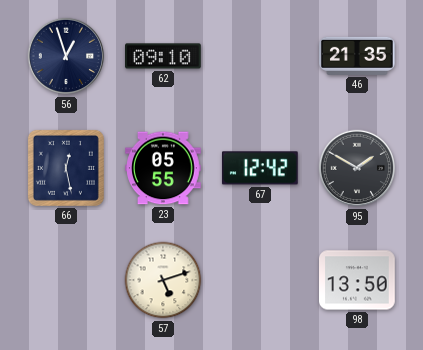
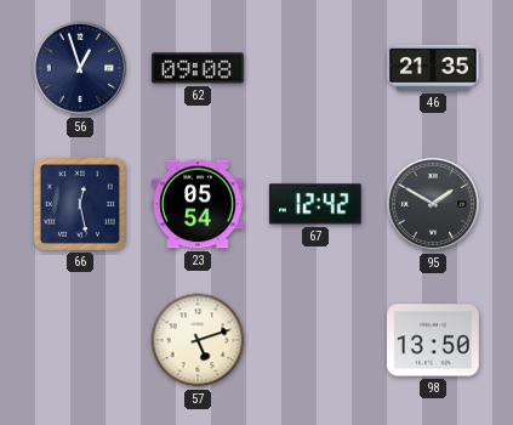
62: 09:10 -> 09:08 (199, 68)
23: 05:55 -> 05:54 (199, 204)
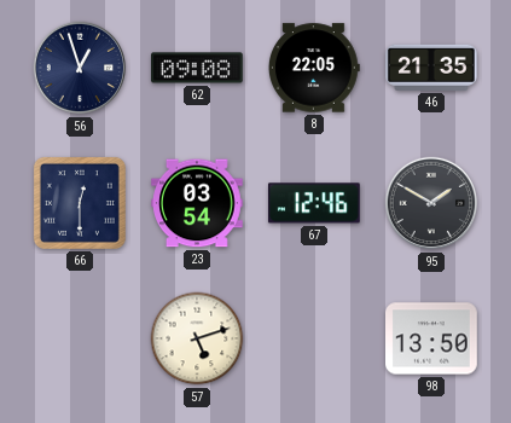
8: none -> 22:05 (314, 68)
66: 12:28 -> 12:30 (80, 203)
23: 05:54 -> 03:54 (198, 203)
67: 12:42 -> 12:46 (314, 203)
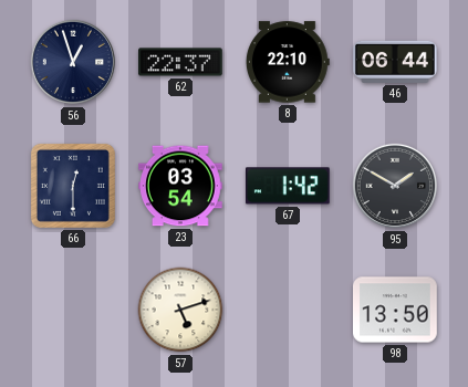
62: 09:08 -> 22:37 (181, 62)
8: 22:05 -> 22:10 (288, 62)
46: 21:35 -> 06:44 (396, 62)
67: 12:46 -> 1:42 (288, 186)
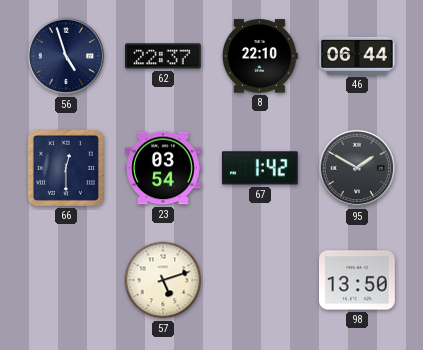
56: 12:57 -> 4:57 (66, 56)
